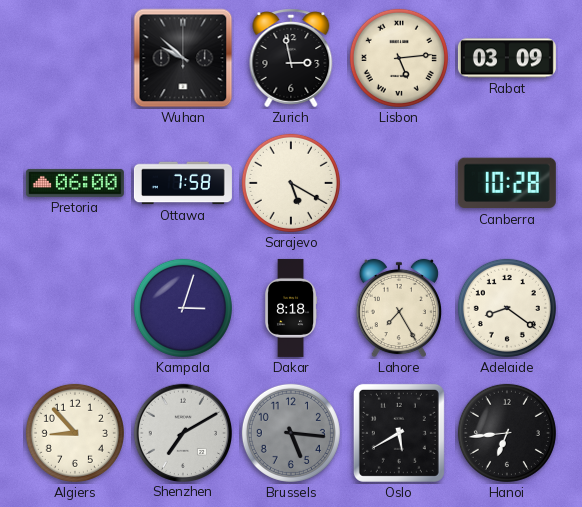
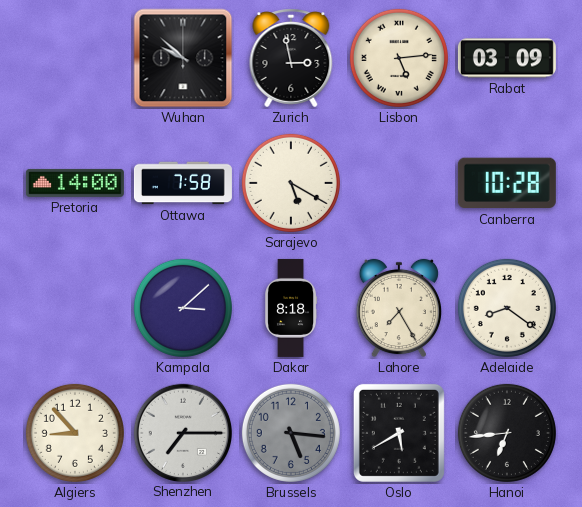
Pretoria: 06:00 -> 14:00 (75, 183)
Kampala: 3:03 -> 3:08 (183, 308)
Shenzhen: 7:10 -> 7:15 (182, 432)
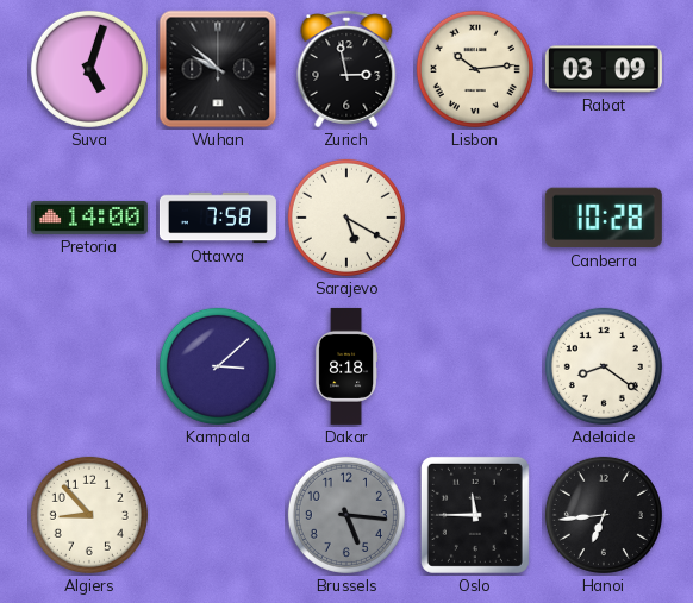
Suva: none -> 5:03 (89, 69)
Lisbon: 5:14 -> 10:14 (475, 69)
Lahore: 7:25 -> none (399, 308)
Shenzhen: 7:15 -> none (182, 432)
Oslo: 5:40 -> 11:45 (475, 515)
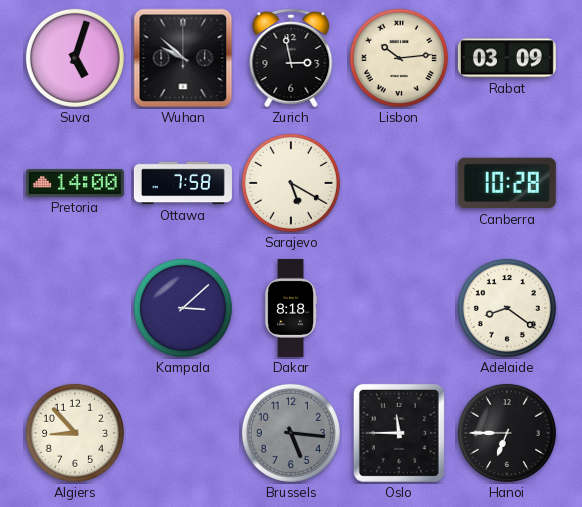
Hanoi: 6:44 -> 6:45 (507, 433)
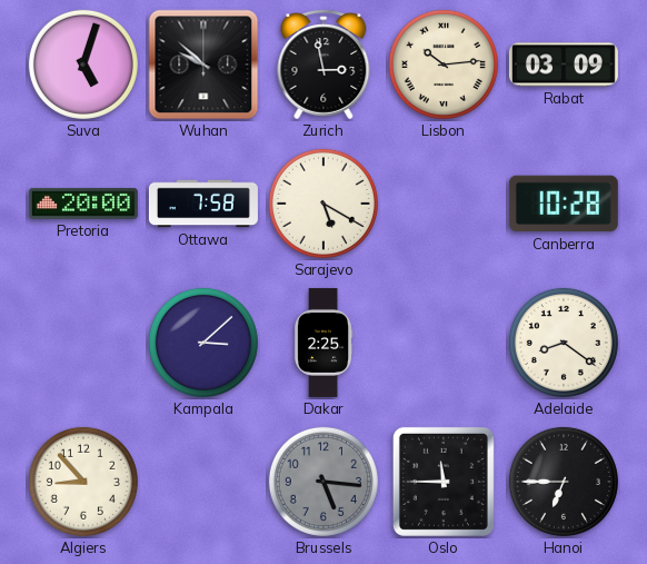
Pretoria: 14:00 -> 20:00 (83, 204)
Dakar: 8:18 -> 2:25 (323, 343)
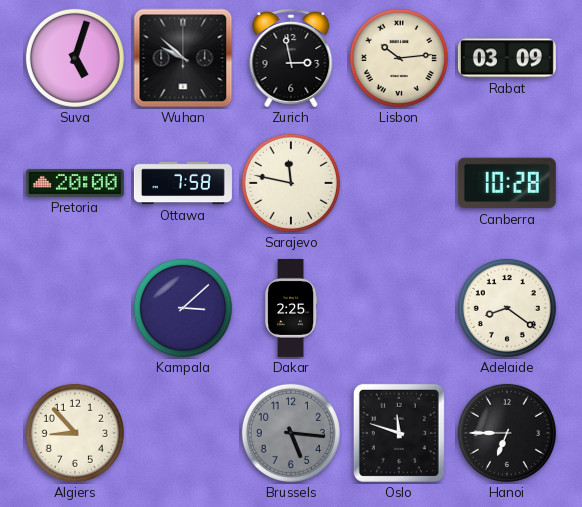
Sarajevo: 5:20 -> 11:47 (291, 183)
Oslo: 11:45 -> 11:48 (399, 433)
